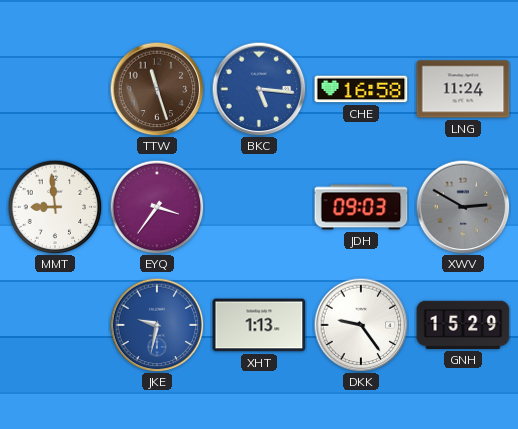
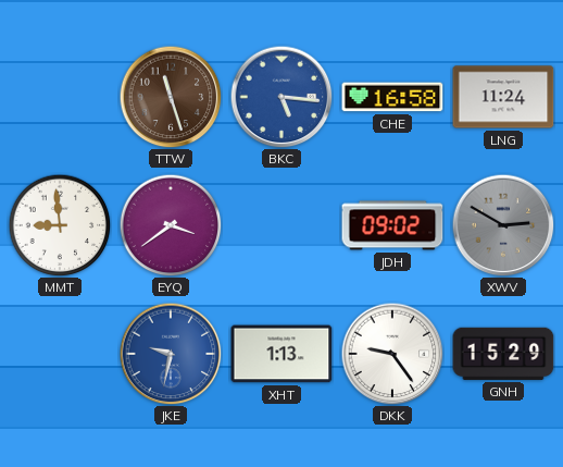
EYQ: 3:36 -> 3:39 (171, 225)
JDH: 09:03 -> 09:02 (392, 225)
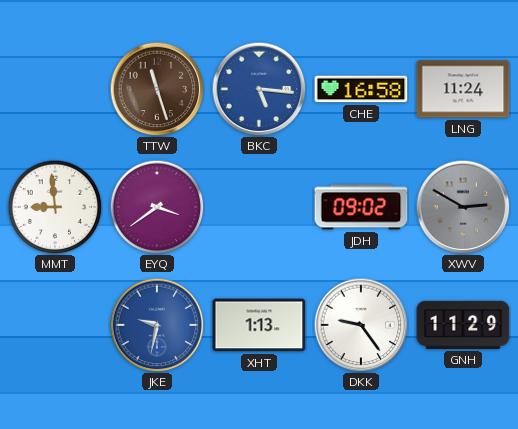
GNH: 15:29 -> 11:29 (463, 325)
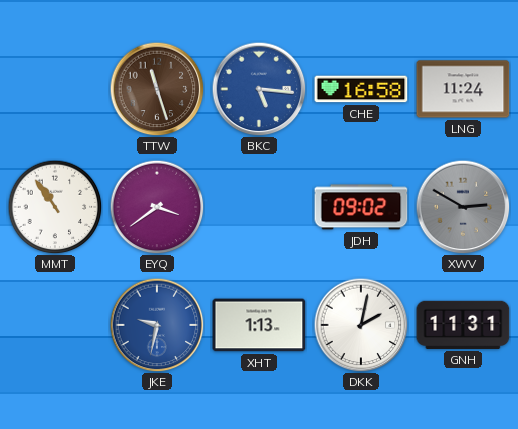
MMT: 8:59 -> 10:54 (55, 207)
DKK: 9:24 -> 2:02 (361, 325)
GNH: 11:29 -> 11:31 (463, 325)
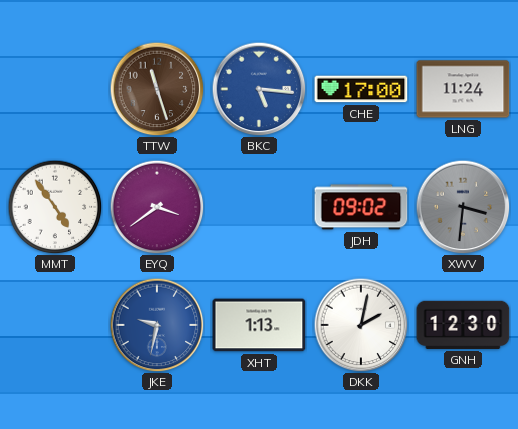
CHE: 16:58 -> 17:00 (361, 89)
MMT: 10:54 -> 4:54 (55, 207)
XWV: 2:50 -> 3:31 (463, 207)
GNH: 11:31 -> 12:30 (463, 325)
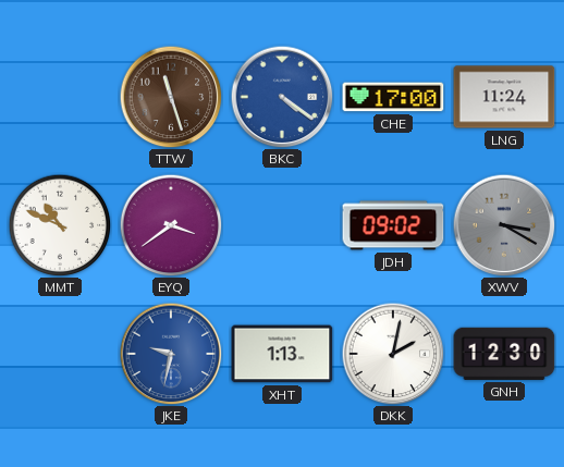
BKC: 5:16 -> 4:21 (282, 97)
MMT: 4:54 -> 10:49 (60, 225)
XWV: 3:31 -> 3:20 (504, 225)
